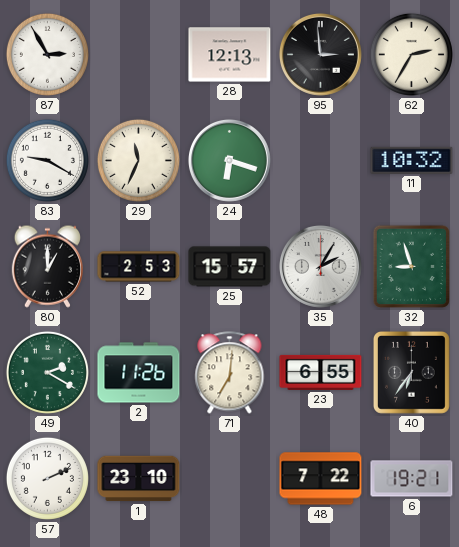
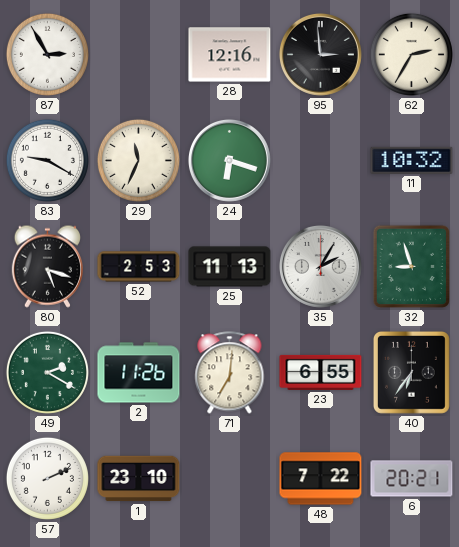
28: 12:13 -> 12:16 (230, 55)
80: 1:00 -> 5:18 (47, 266)
25: 15:57 -> 11:13 (230, 267)
6: 19:21 -> 20:21 (412, 479)
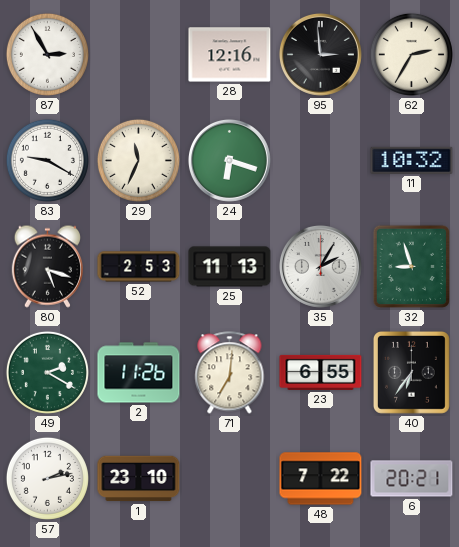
57: 2:11 -> 2:13 (47, 478)
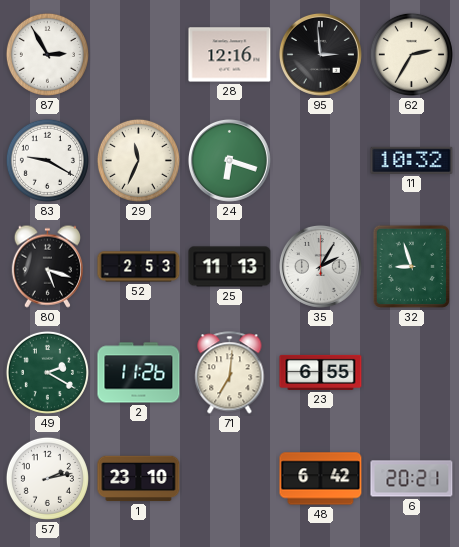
40: 6:36 -> none (411, 372)
48: 7:22 -> 6:42 (321, 479)
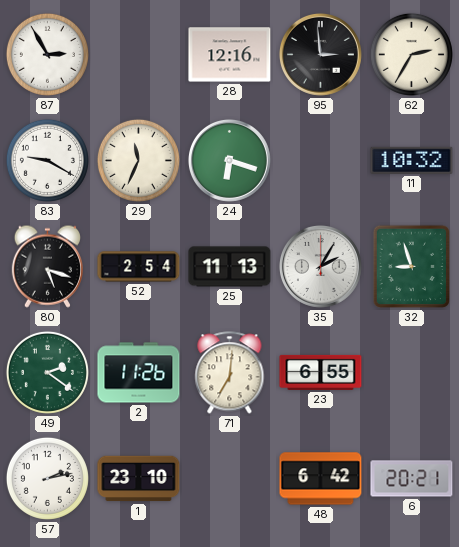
52: 2:53 -> 2:54 (139, 267)
49: 2:20 -> 2:21 (47, 372)
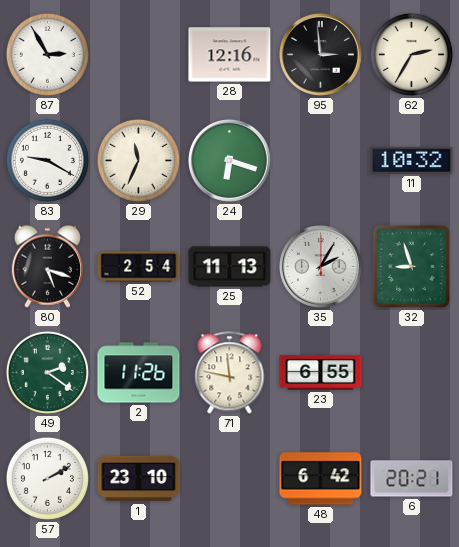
71: 7:01 -> 11:47 (230, 373)
57: 2:13 -> 2:10 (47, 478)
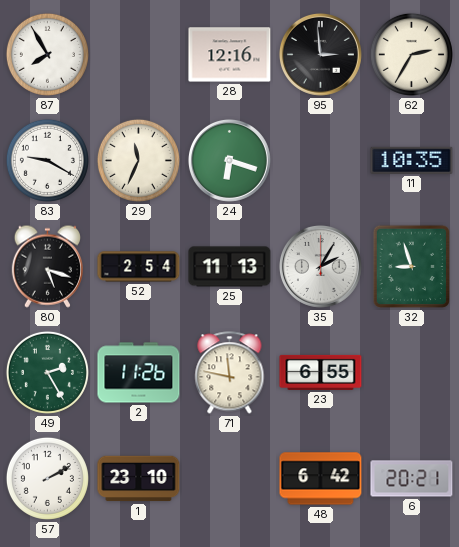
87: 2:55 -> 7:55 (47, 54)
11: 10:32 -> 10:35 (412, 160)
49: 2:21 -> 2:25 (47, 372)
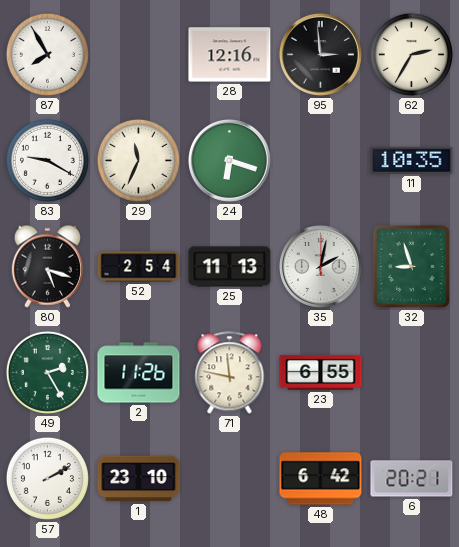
35: 2:05 -> 2:02 (320, 266)
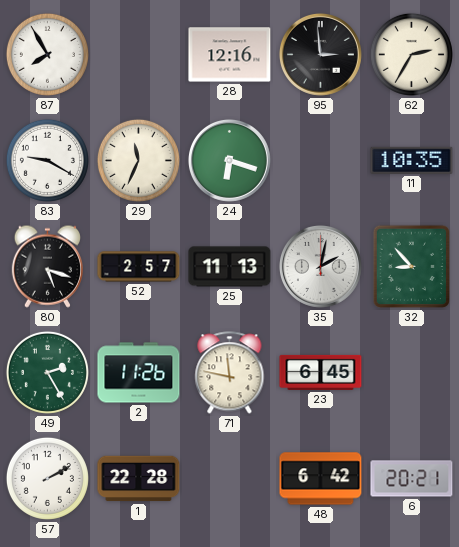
52: 2:54 -> 2:57 (139, 267)
32: 8:57 -> 8:53 (412, 267)
23: 6:55 -> 6:45 (321, 372)
1: 23:10 -> 22:28 (139, 479)
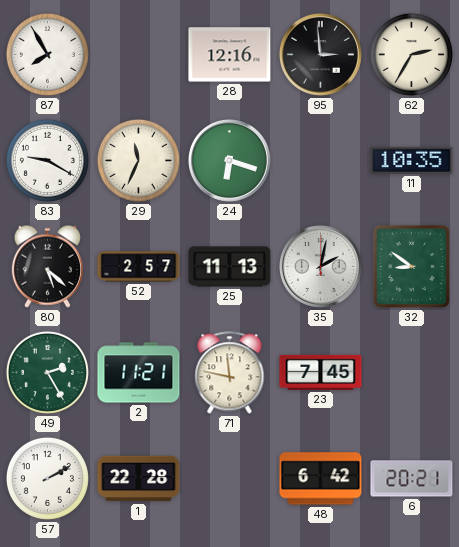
80: 5:18 -> 5:22 (47, 266)
32: 8:53 -> 8:51 (412, 267)
2: 11:26 -> 11:21 (139, 373)
23: 6:45 -> 7:45 (321, 372)
